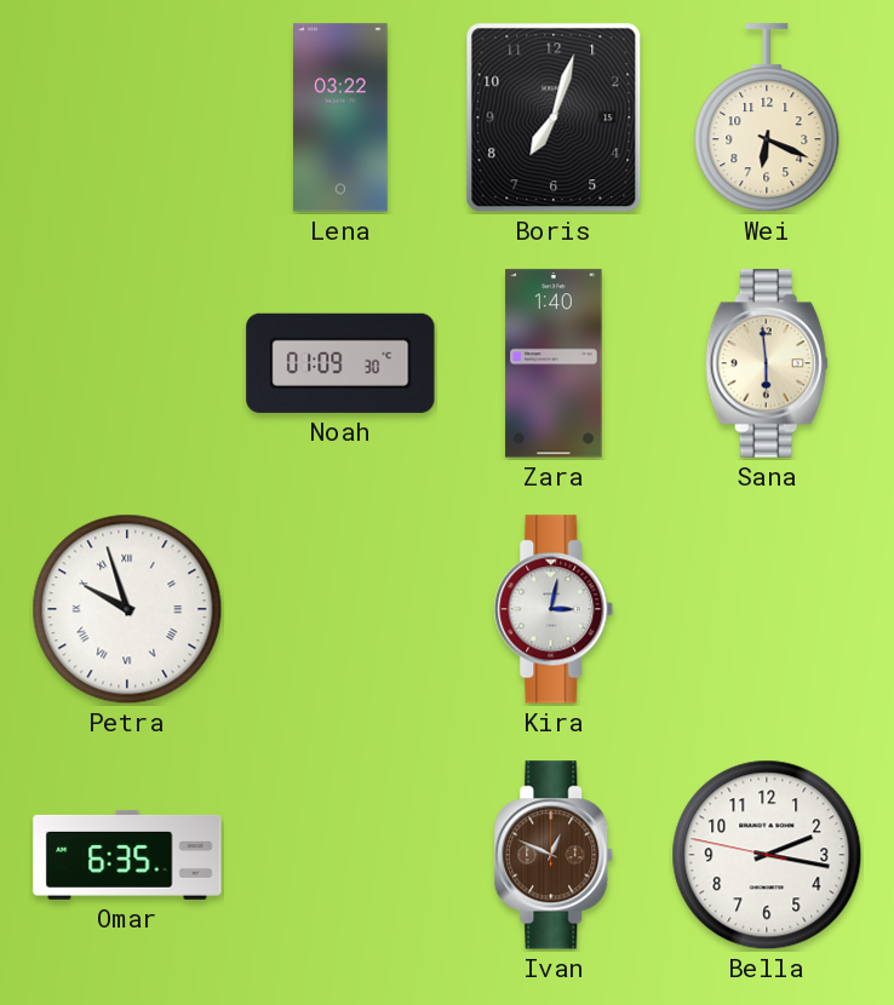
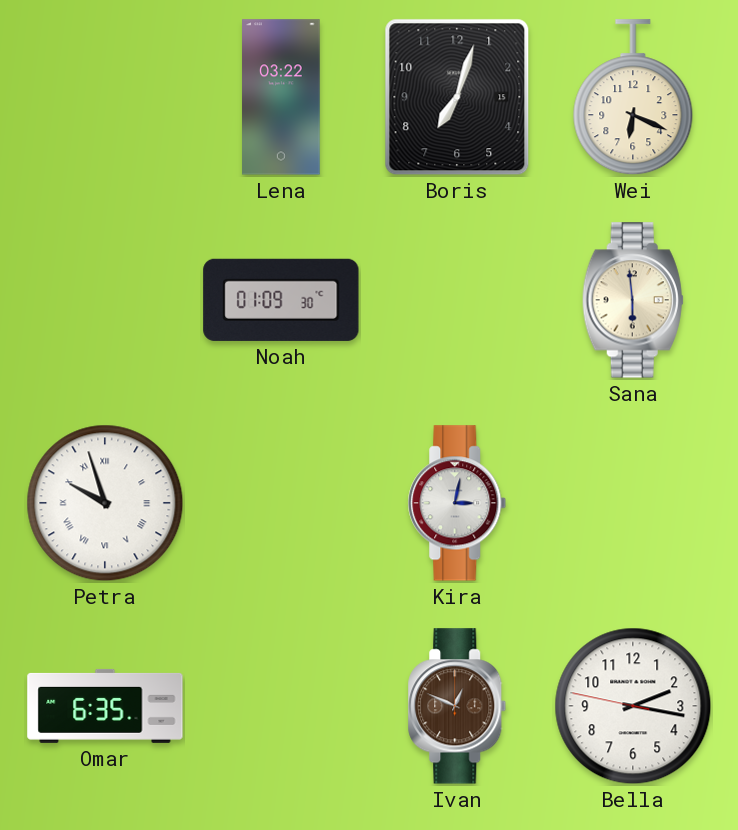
Zara: 1:40 -> none (554, 363)
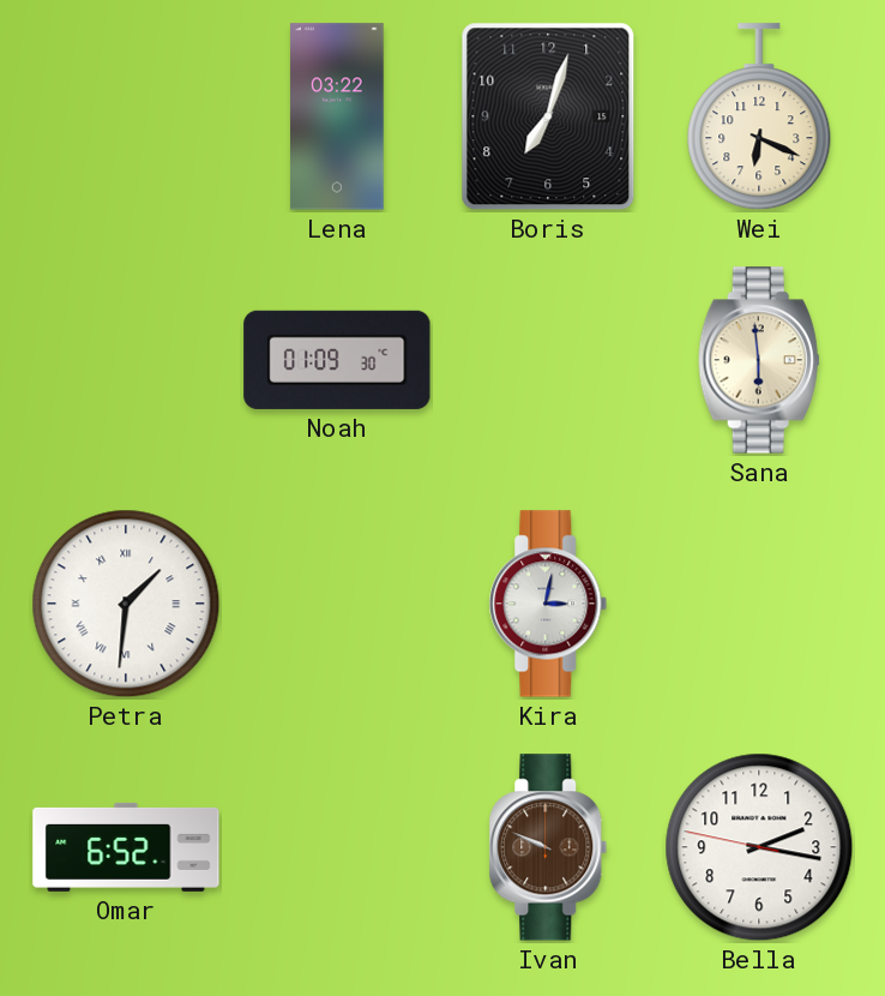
Petra: 9:57 -> 1:31 (126, 604)
Omar: 6:35 -> 6:52 (126, 847)
Ivan: 12:49 -> 9:49 (548, 847)
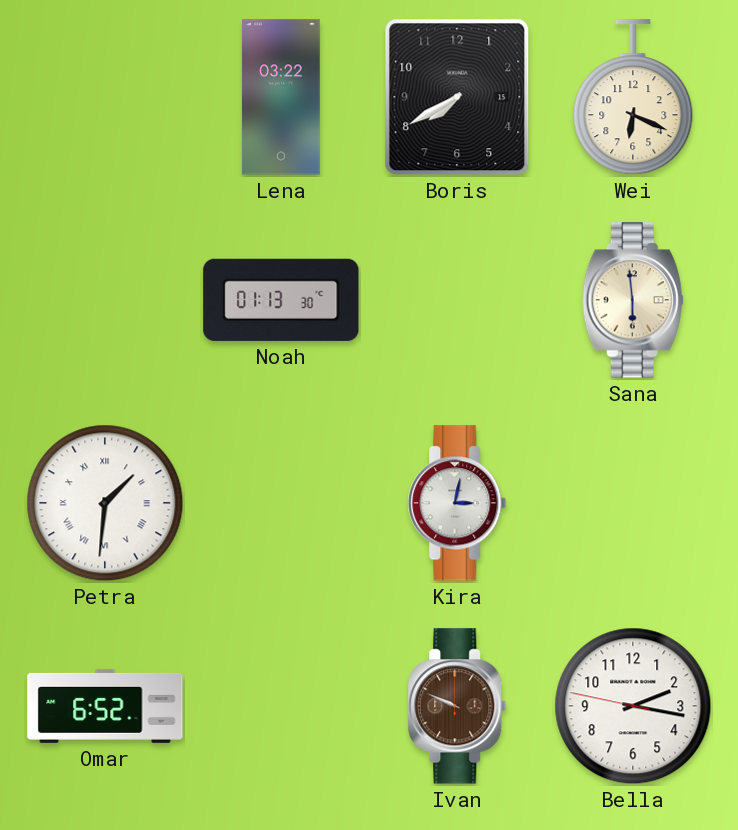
Boris: 7:03 -> 7:40 (457, 97)
Noah: 01:09 -> 01:13 (281, 300)
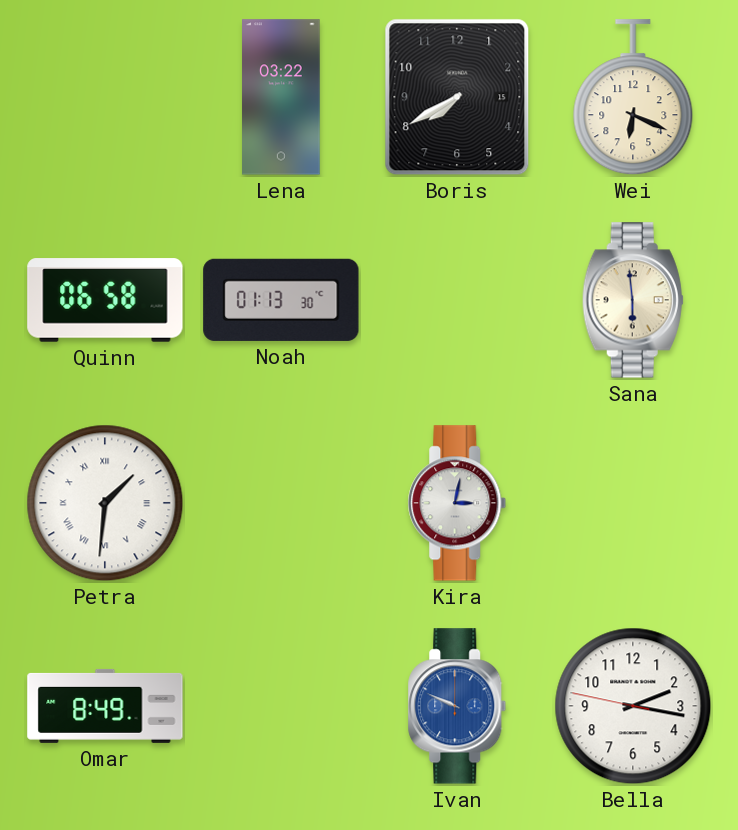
Quinn: none -> 06:58 (105, 300)
Omar: 6:52 -> 8:49 (105, 706)
Ivan dial: brown -> blue (457, 706)
